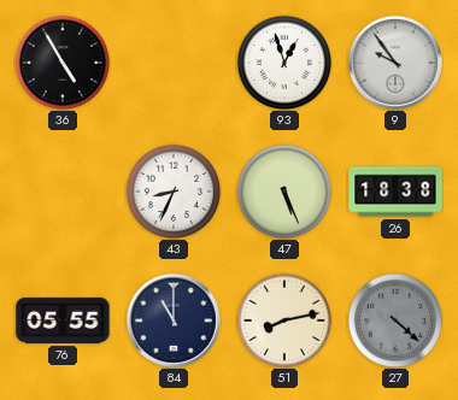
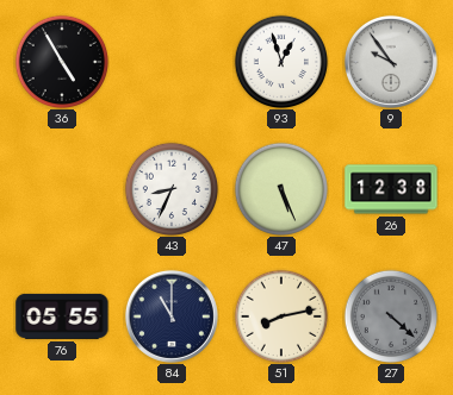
26: 18:38 -> 12:38 (391, 189)
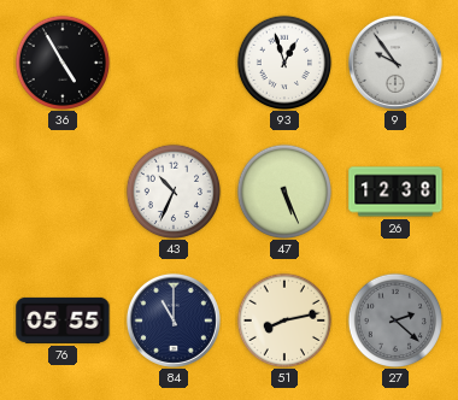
43: 8:34 -> 10:34 (174, 192)
27: 4:22 -> 2:22 (395, 320)
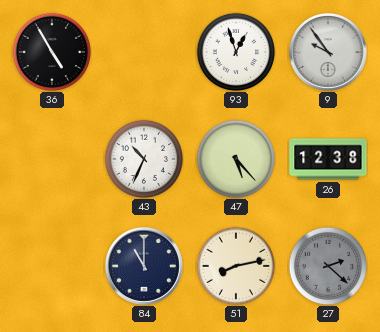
47: 5:26 -> 5:23 (236, 159)
76: 05:55 -> none (63, 320)
